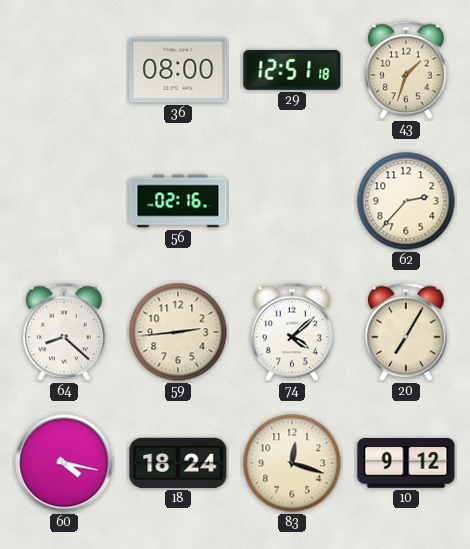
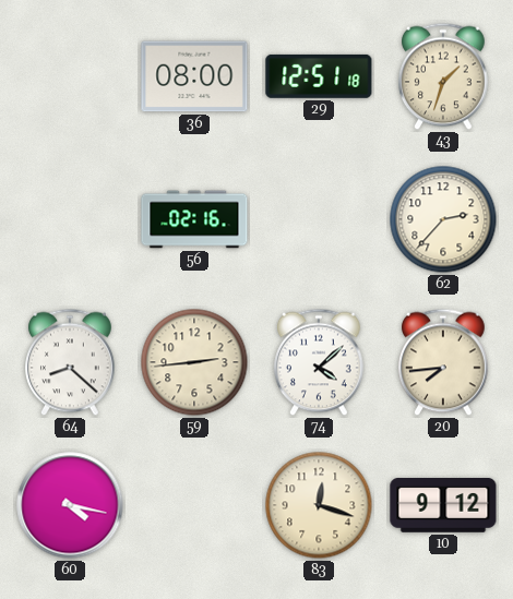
20: 7:05 -> 7:44 (444, 362)
18: 18:24 -> none (178, 463)
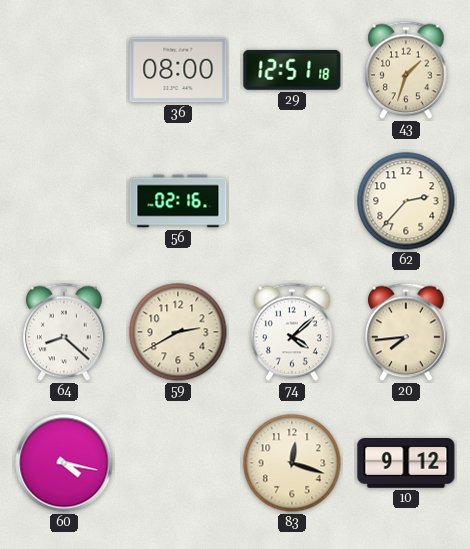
59: 2:44 -> 2:40 (178, 332)
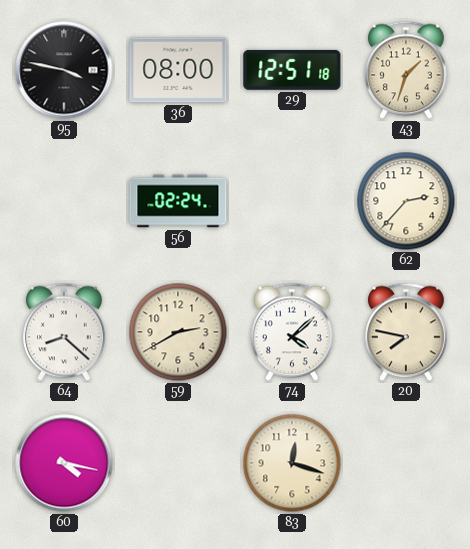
95: none -> 3:47 (64, 70)
56: 02:16 -> 02:24 (178, 201)
20: 7:44 -> 7:47 (407, 332)
10: 9:12 -> none (406, 464)
